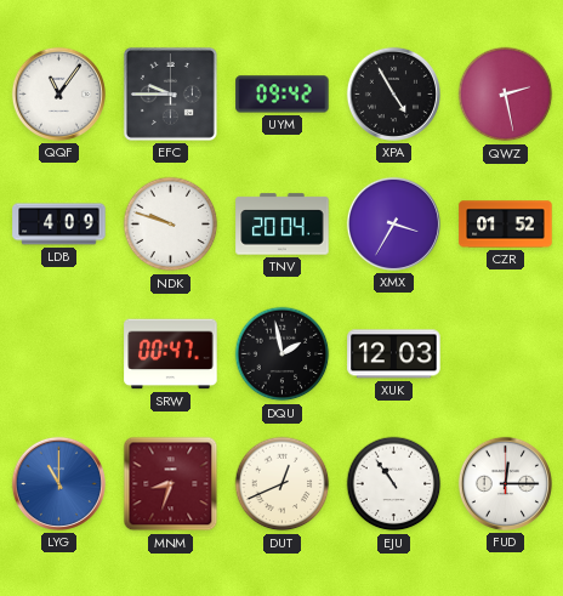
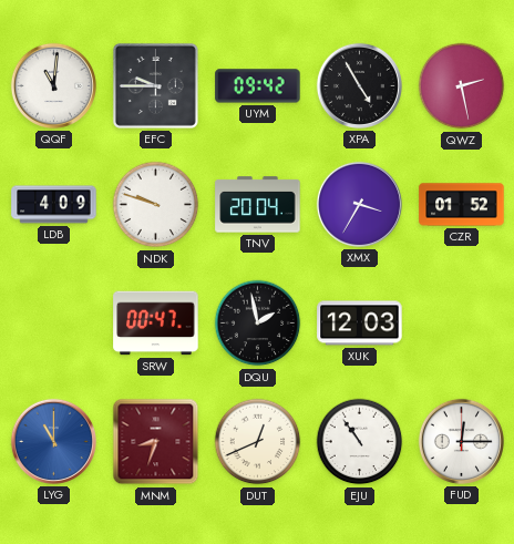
QQF: 11:06 -> 11:01 (53, 85)
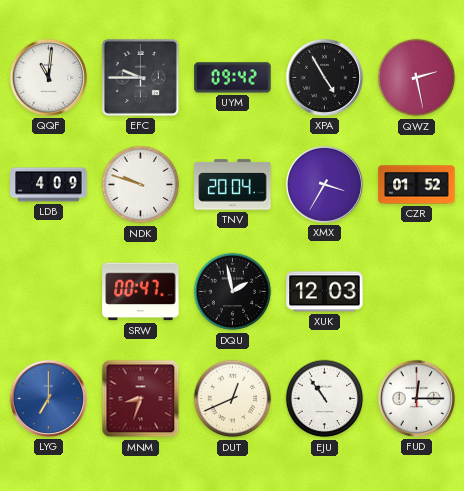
LYG: 11:00 -> 7:00 (48, 398)
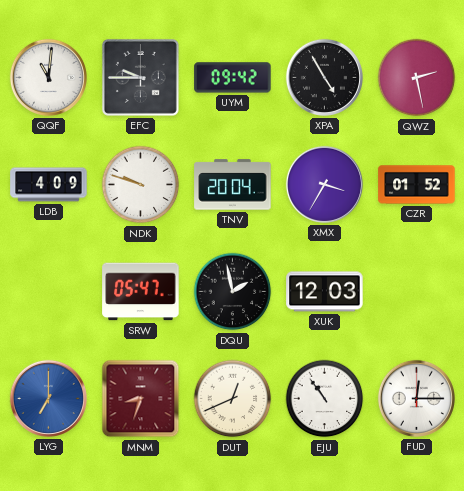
SRW: 00:47 -> 05:47 (141, 292)
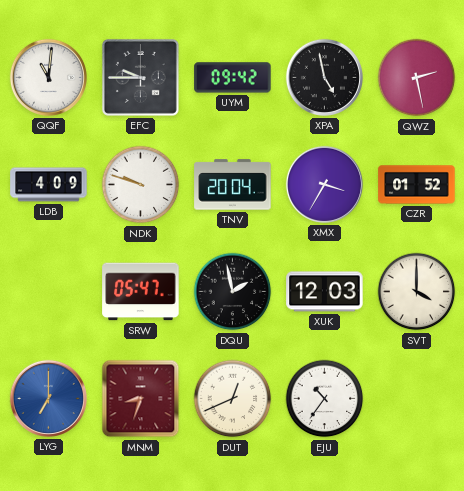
XPA: 4:55 -> 4:58 (324, 77)
SVT: none -> 4:00 (417, 292)
EJU: 10:54 -> 10:36 (325, 399)
FUD: 12:15 -> none (416, 398)
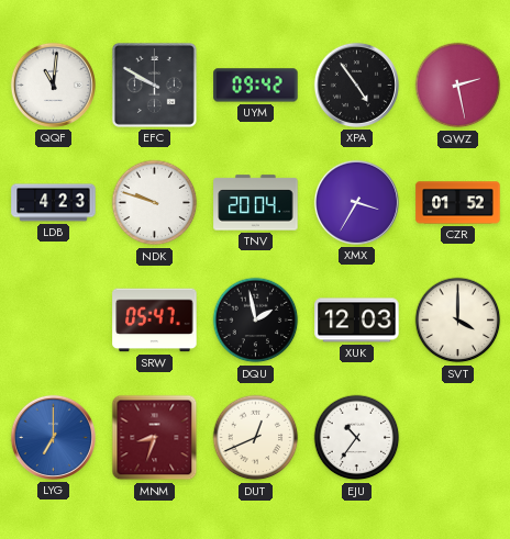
EFC: 9:45 -> 9:50 (154, 85)
XPA: 4:58 -> 4:54 (356, 85)
LDB: 4:09 -> 4:23 (54, 203)
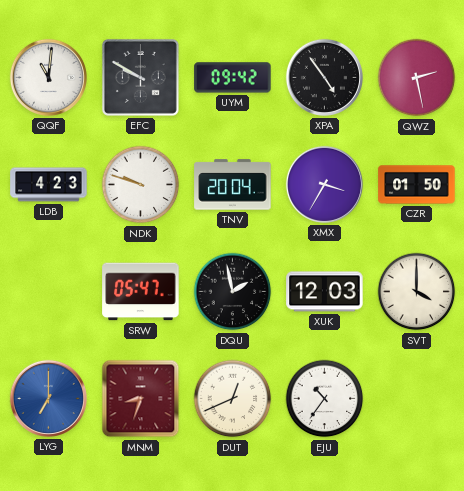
CZR: 01:52 -> 01:50 (417, 185)
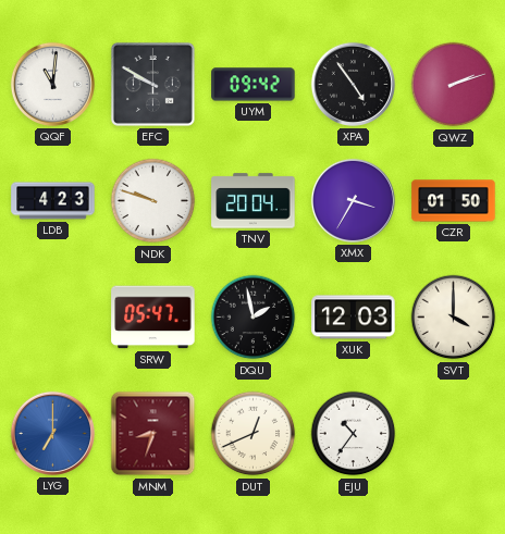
QWZ: 2:28 -> 2:12 (454, 85)
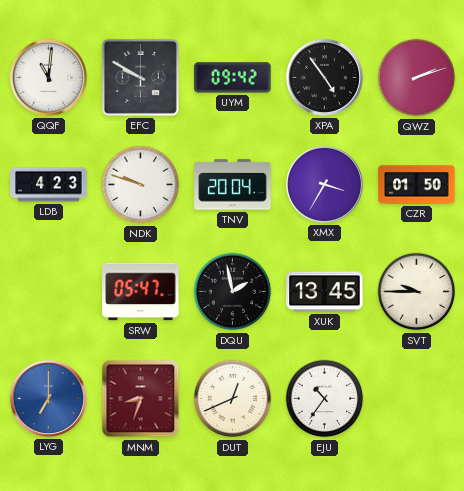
XUK: 12:03 -> 13:45 (325, 292)
SVT: 4:00 -> 9:45 (417, 292)
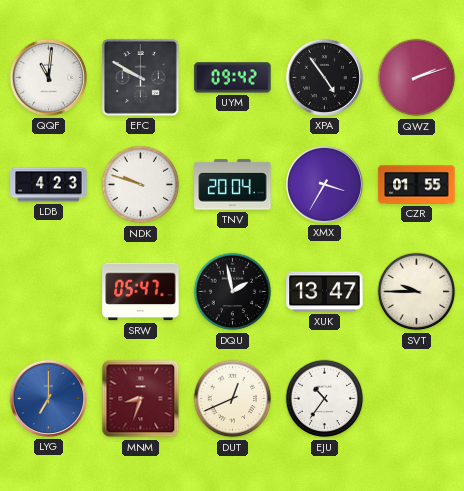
CZR: 01:50 -> 01:55 (417, 185)
XUK: 13:45 -> 13:47 (325, 292)
